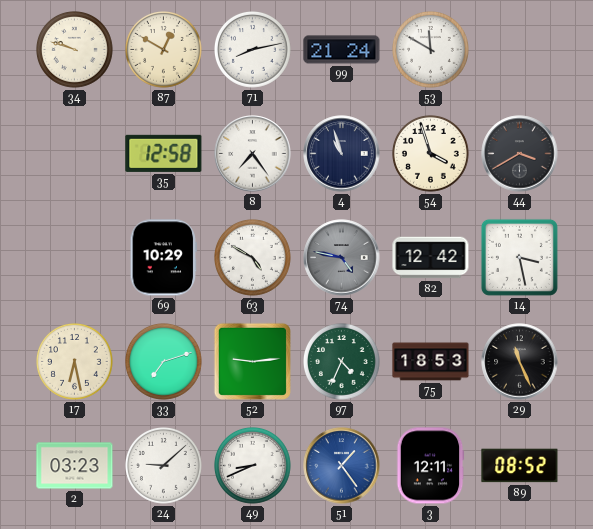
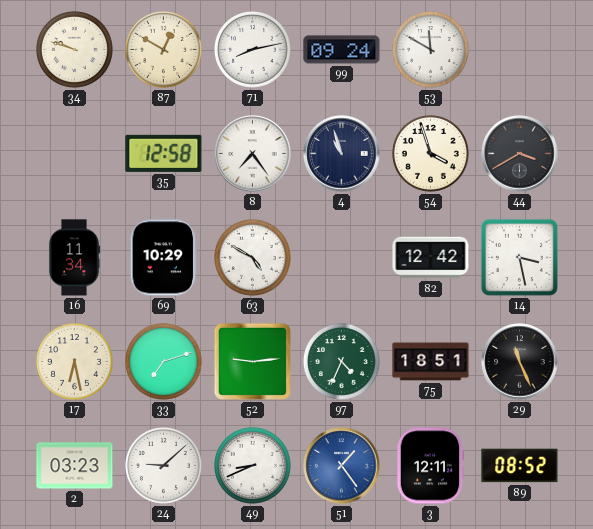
99: 21:24 -> 09:24 (342, 50)
16: none -> 11:34 (74, 258)
74: 4:47 -> none (342, 258)
75: 18:53 -> 18:51 (431, 362)
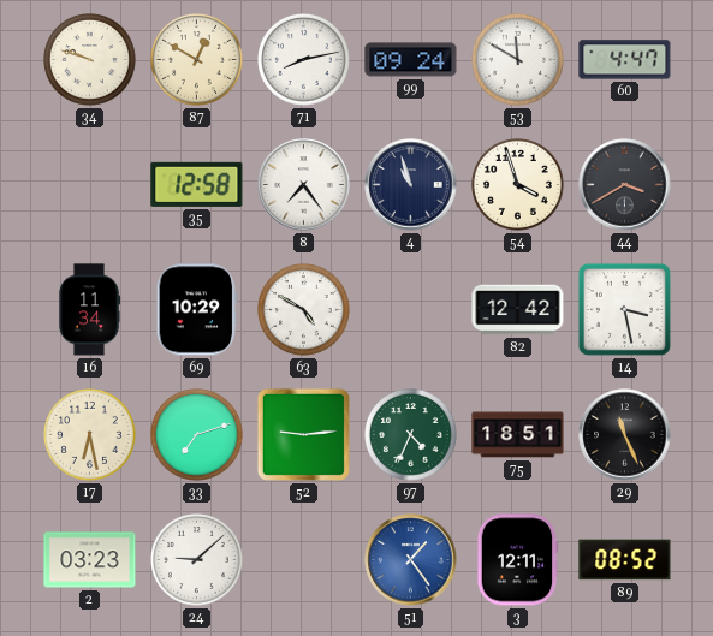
60: none -> 4:47 (625, 60)
49: 8:41 -> none (253, 466)
